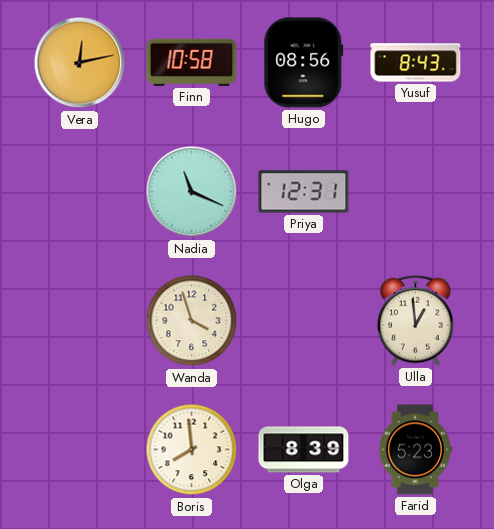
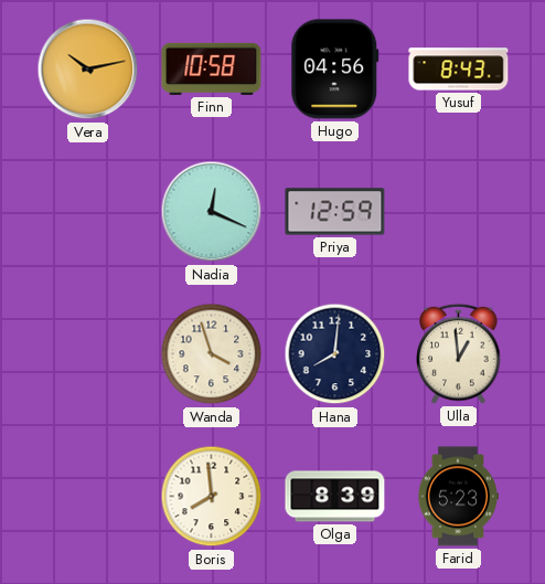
Vera: 12:13 -> 10:13 (88, 70)
Hugo: 08:56 -> 04:56 (335, 70)
Nadia: 11:19 -> 12:19 (212, 212)
Priya: 12:31 -> 12:59 (335, 212)
Hana: none -> 8:01 (335, 354)
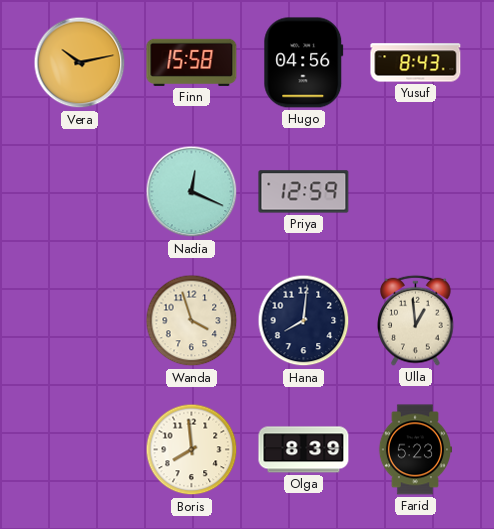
Finn: 10:58 -> 15:58 (192, 62)
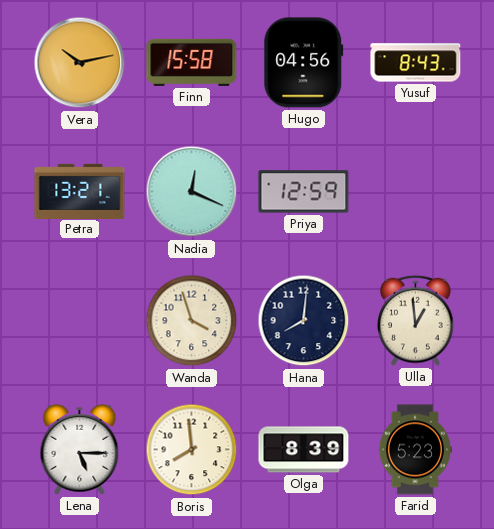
Petra: none -> 13:21 (80, 191)
Lena: none -> 5:15 (80, 449)
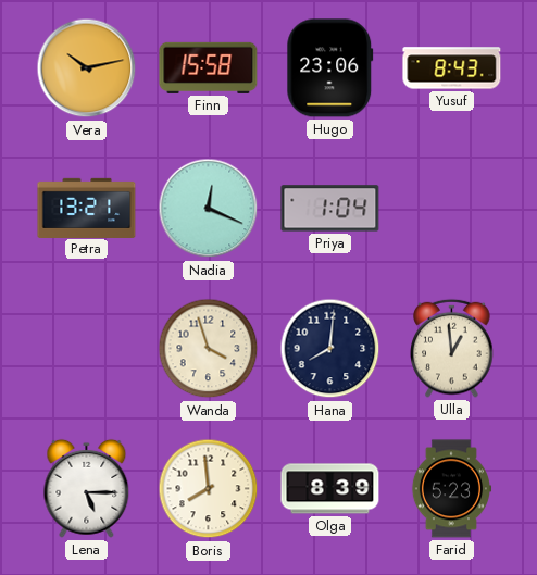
Hugo: 04:56 -> 23:06 (330, 68)
Priya: 12:59 -> 1:04 (330, 209)
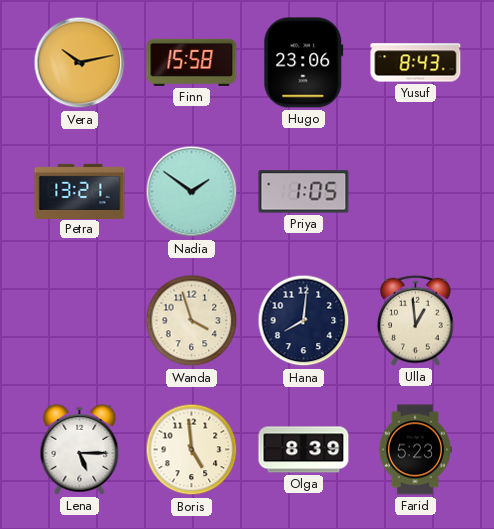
Nadia: 12:19 -> 1:51 (192, 192)
Priya: 1:04 -> 1:05 (304, 192)
Boris: 7:59 -> 4:59 (192, 450)
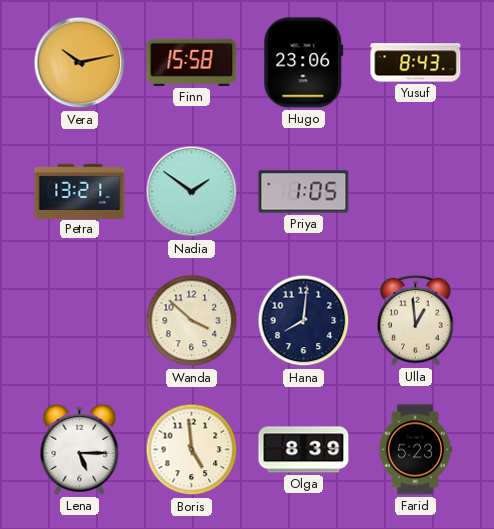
Wanda: 3:57 -> 3:52 (192, 321)
